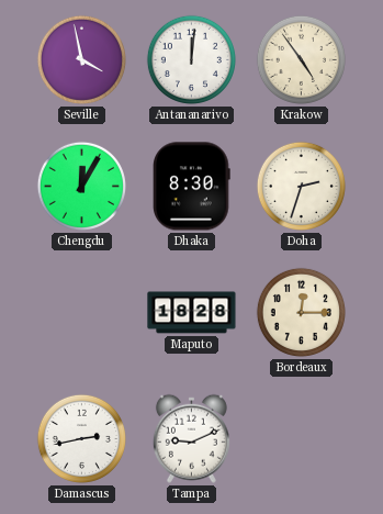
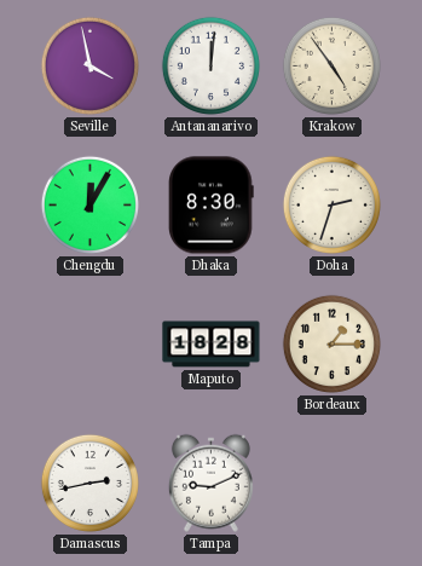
Bordeaux: 12:15 -> 1:15 (331, 343)
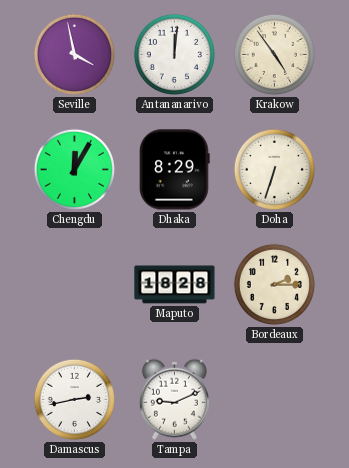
Dhaka: 8:30 -> 8:29 (175, 170)
Doha: 2:33 -> 6:33 (274, 169)
Bordeaux: 1:15 -> 2:15 (274, 284)
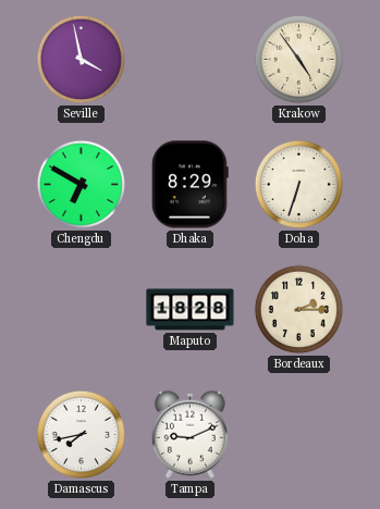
Antananarivo: 12:01 -> none (174, 54)
Chengdu: 12:05 -> 6:50 (81, 184)
Damascus: 2:43 -> 7:43 (81, 434)
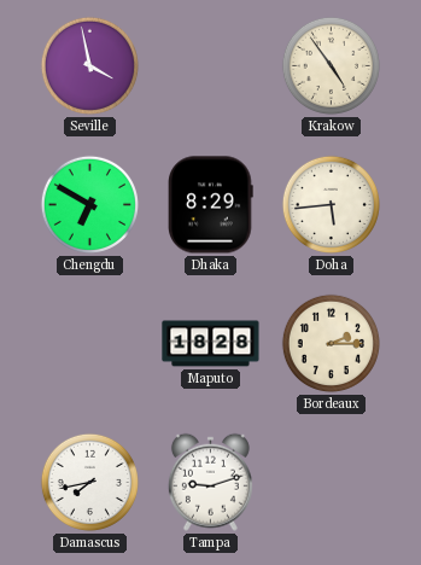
Doha: 6:33 -> 5:44 (331, 204)
Tampa: 9:11 -> 9:12 (210, 482)
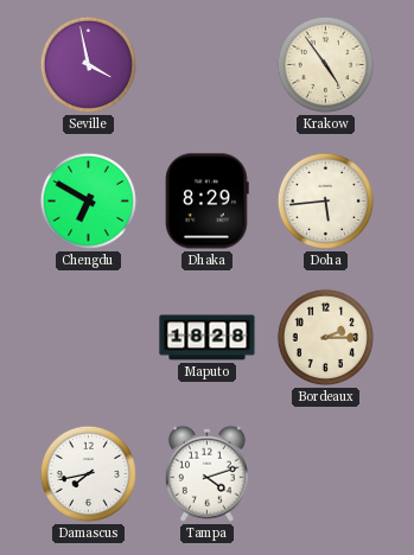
Tampa: 9:12 -> 4:12 (206, 473)
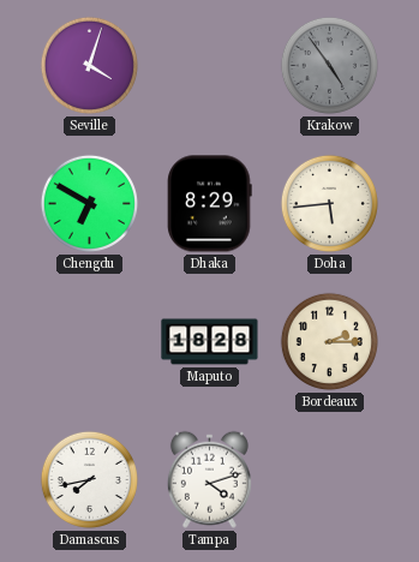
Seville: 3:58 -> 4:03 (89, 65)
Krakow dial: cream -> grey (329, 65)
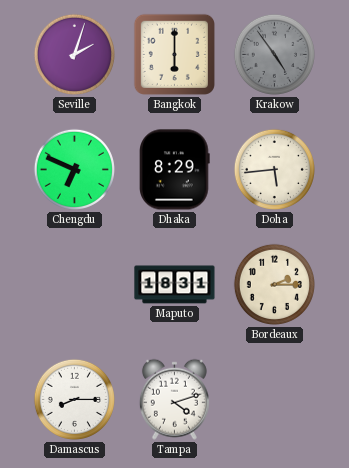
Seville: 4:03 -> 2:03 (74, 54)
Bangkok: none -> 6:00 (174, 54)
Chengdu: 6:50 -> 6:49 (74, 169)
Maputo: 18:28 -> 18:31 (175, 285)
Damascus: 7:43 -> 8:15 (74, 399)
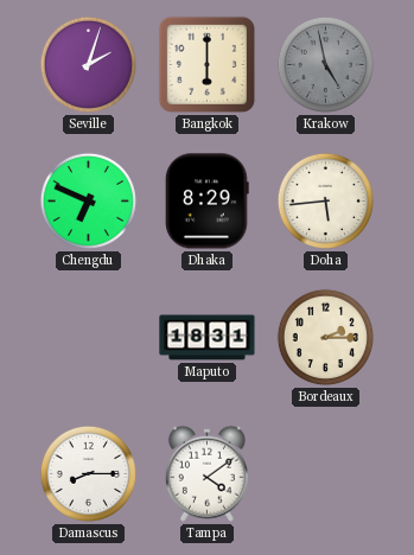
Krakow: 4:54 -> 4:58 (325, 64)
Tampa: 4:12 -> 4:09 (206, 473)
